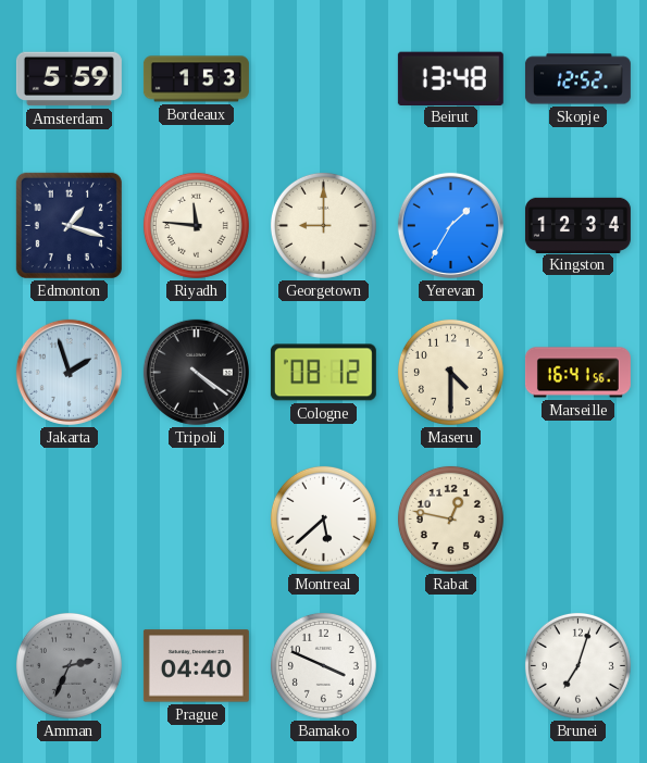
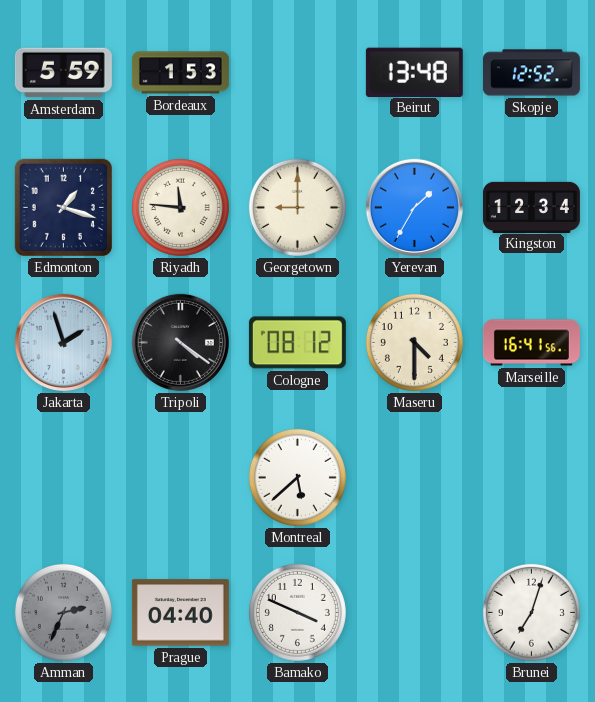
Rabat: 12:47 -> none (450, 518)
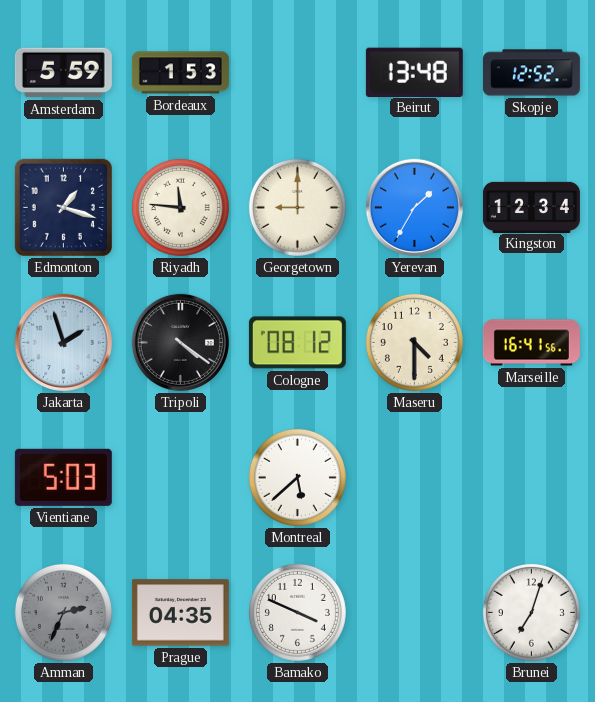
Vientiane: none -> 5:03 (63, 477)
Prague: 04:40 -> 04:35 (180, 613)
